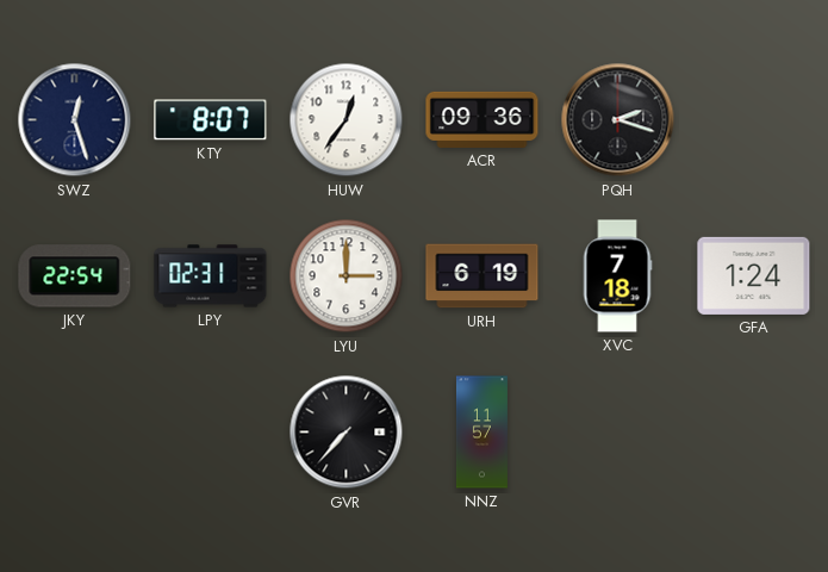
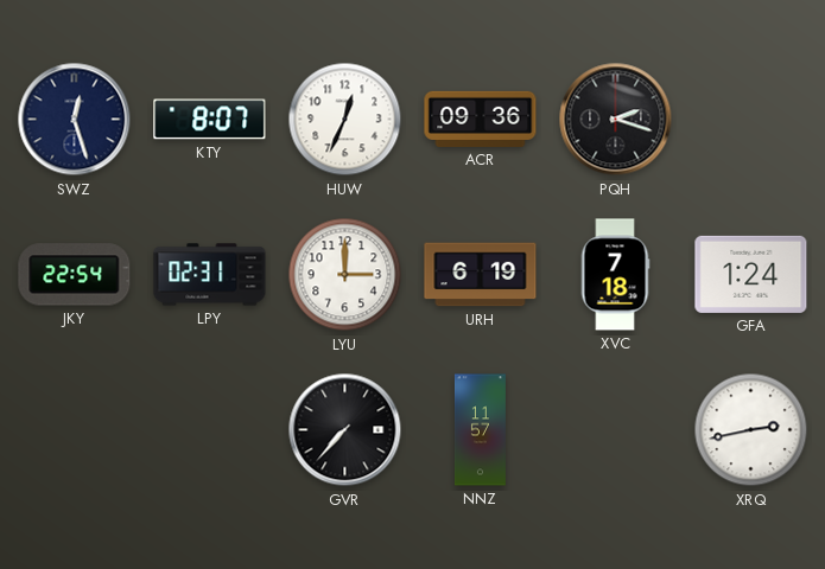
HUW: 12:36 -> 12:34 (345, 120)
XRQ: none -> 2:43 (751, 430)
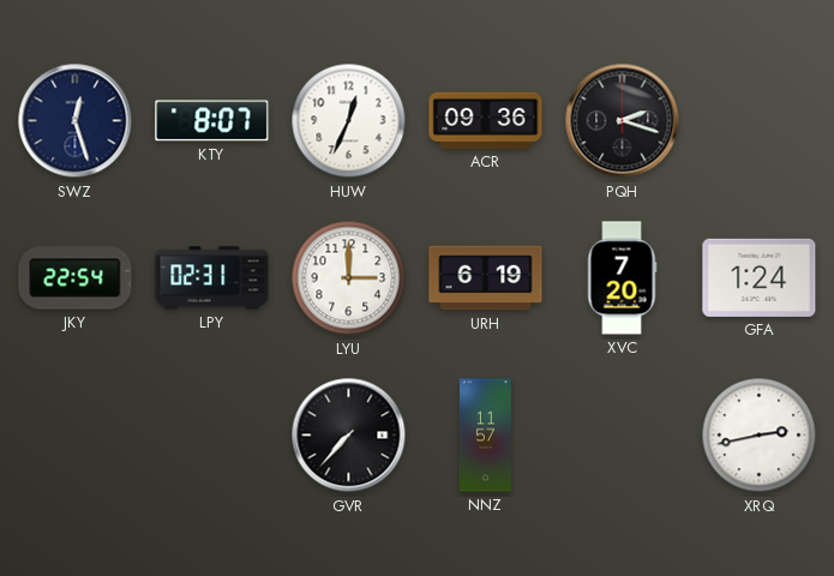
XVC: 7:18 -> 7:20 (622, 278)
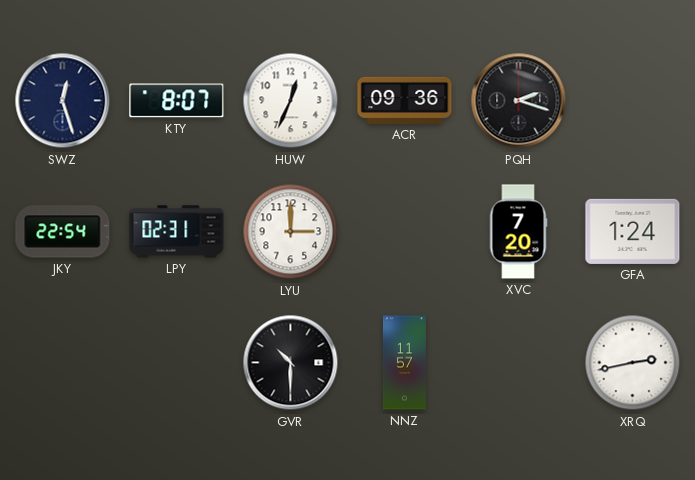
URH: 6:19 -> none (486, 278)
GVR: 7:37 -> 10:30 (291, 363)
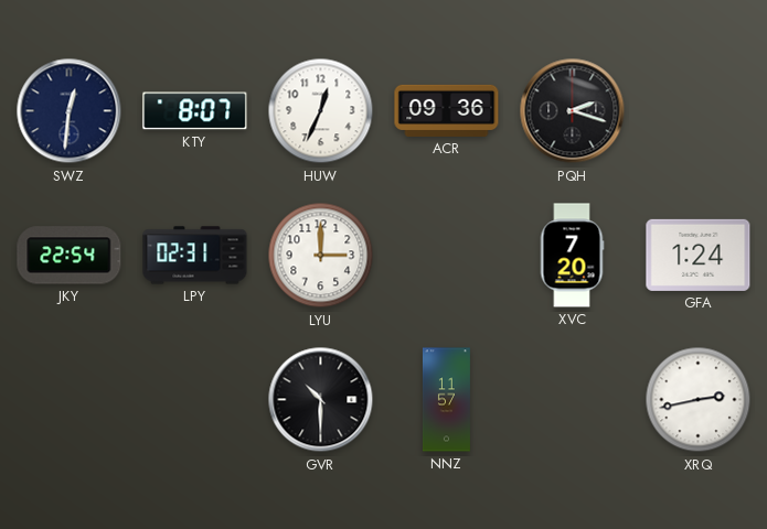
SWZ: 12:27 -> 12:31 (70, 111)
